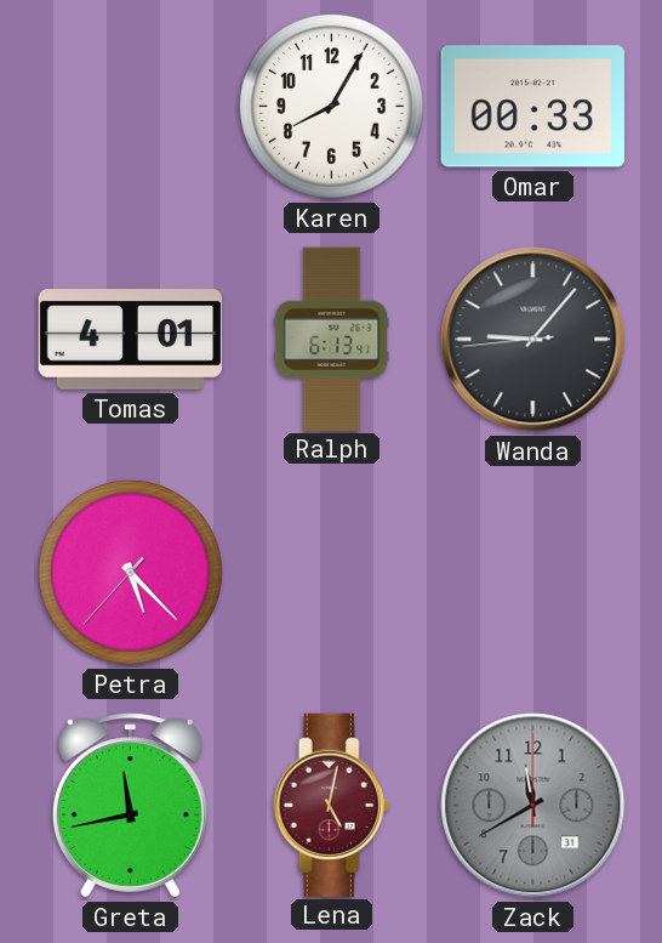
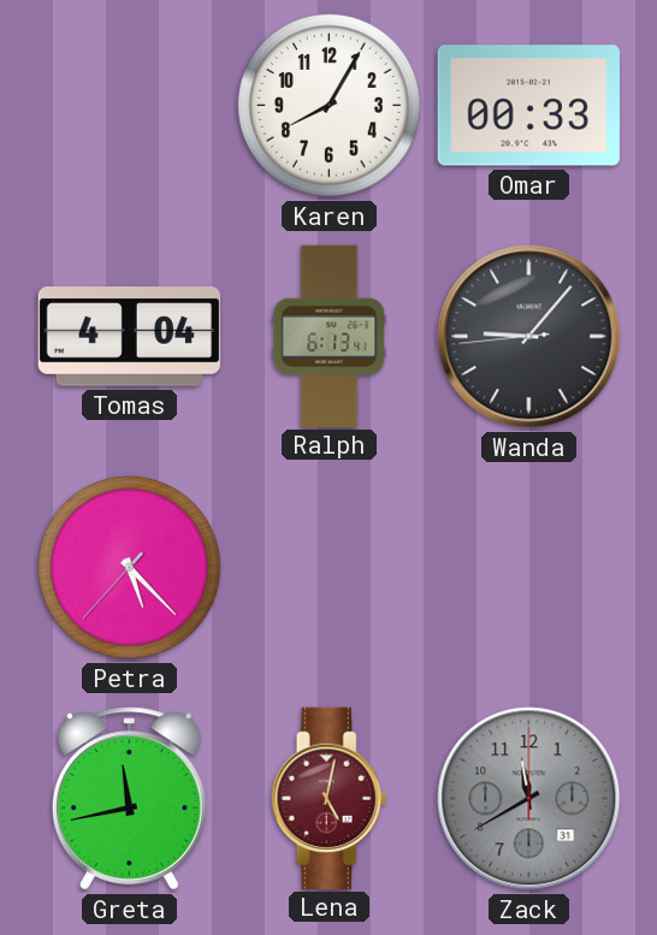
Tomas: 4:01 -> 4:04 (129, 337)
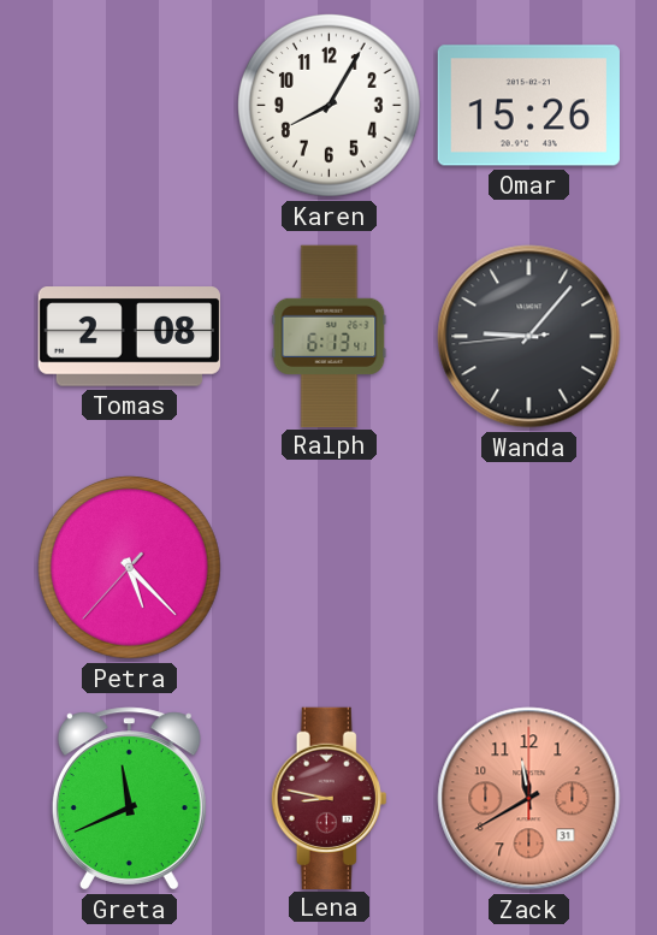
Omar: 00:33 -> 15:26 (528, 106)
Tomas: 4:04 -> 2:08 (129, 337)
Greta: 11:43 -> 11:41 (129, 799)
Lena: 5:02 -> 8:47 (330, 798)
Zack dial: grey -> salmon (529, 799)
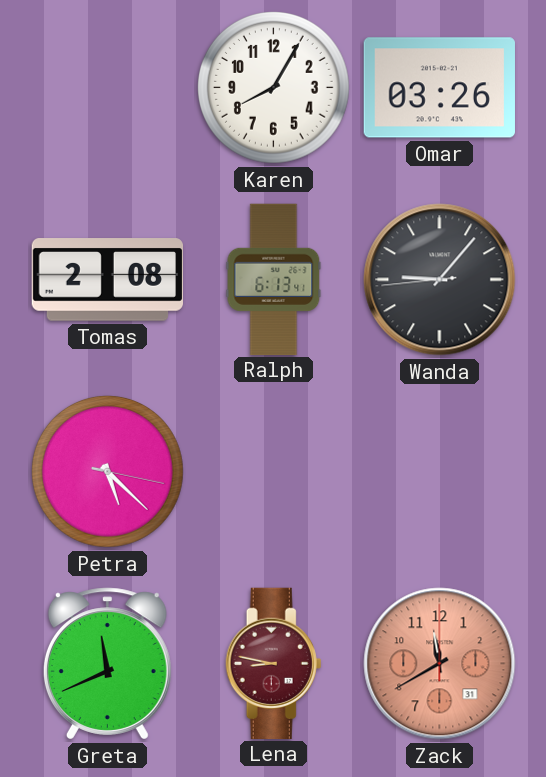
Omar: 15:26 -> 03:26 (439, 88)
Petra: 5:22:37 -> 5:22:17 (108, 472)
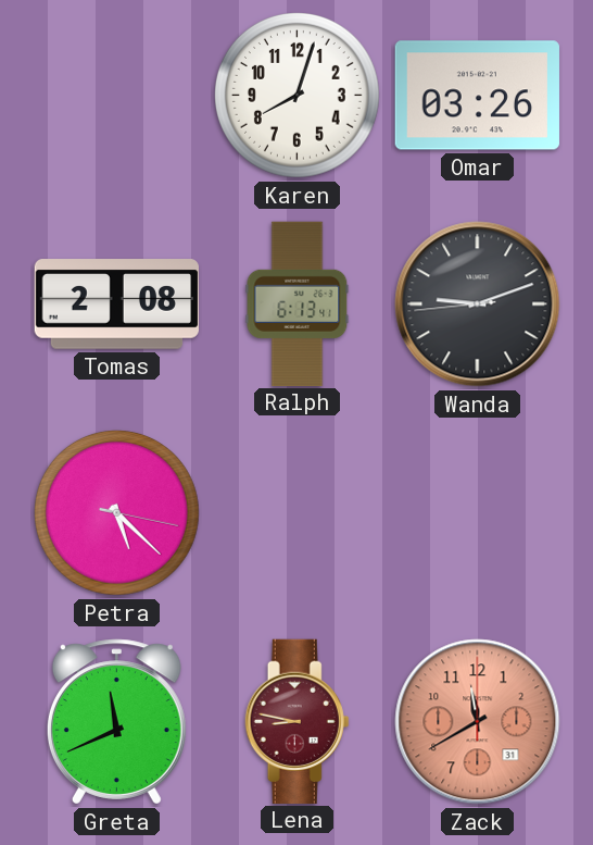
Karen: 8:05 -> 8:03 (298, 96)
Wanda: 9:06 -> 9:11 (478, 305)
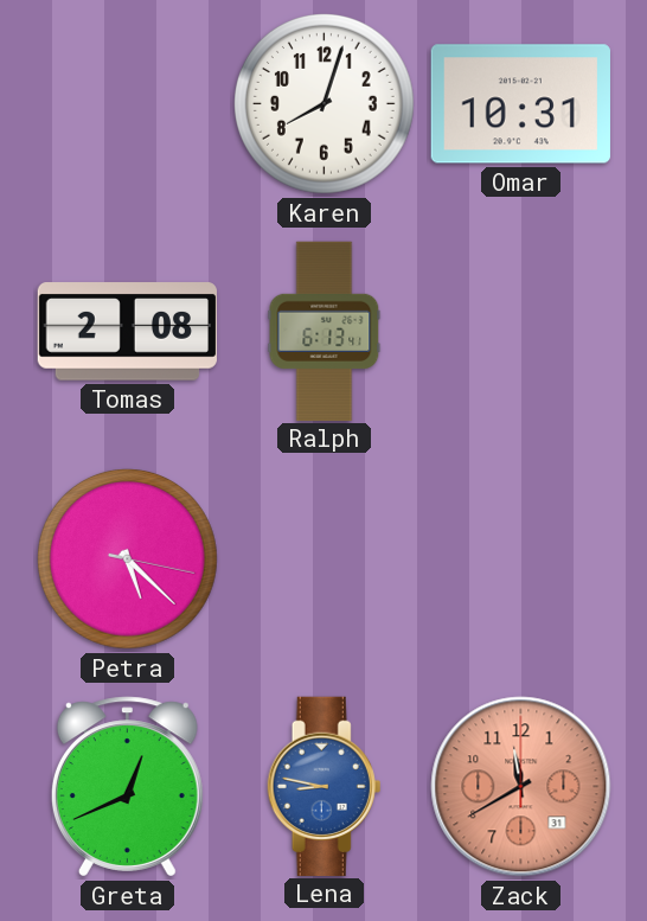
Omar: 03:26 -> 10:31 (520, 104)
Wanda: 9:11 -> none (478, 305)
Greta: 11:41 -> 12:41 (127, 787)
Lena dial: burgundy -> blue (325, 786)
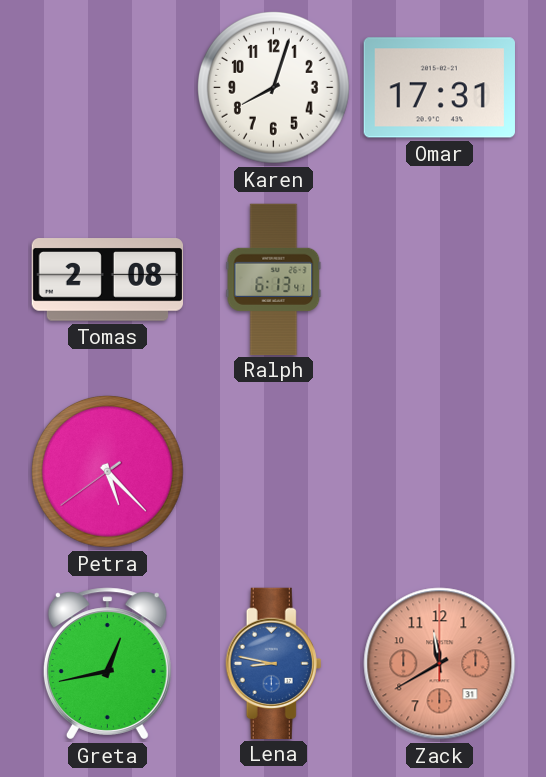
Omar: 10:31 -> 17:31 (439, 88)
Petra: 5:22:17 -> 5:22:39 (108, 472)
Greta: 12:41 -> 12:43 (107, 664)
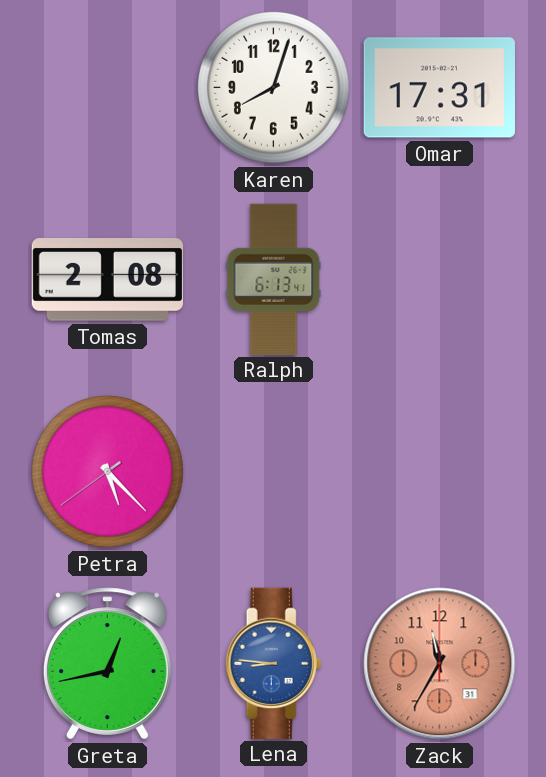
Lena: 8:47 -> 8:46 (274, 663)
Zack: 11:40 -> 11:35 (440, 664)
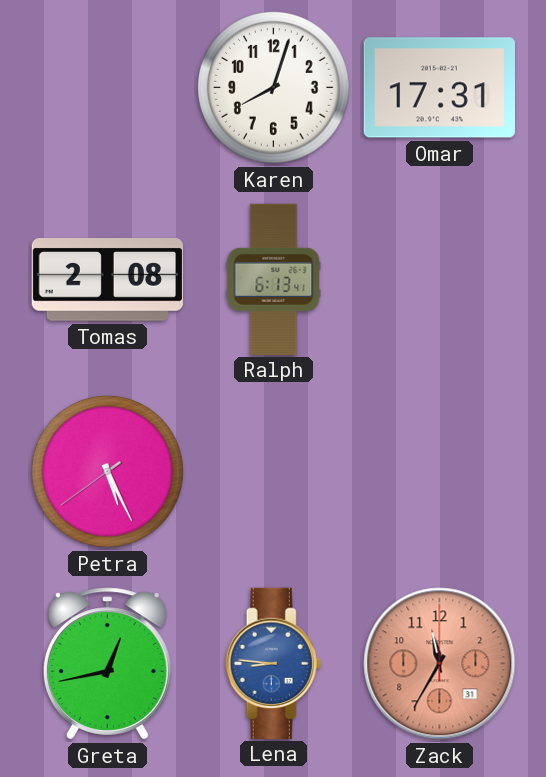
Petra: 5:22 -> 5:25 (108, 472)
